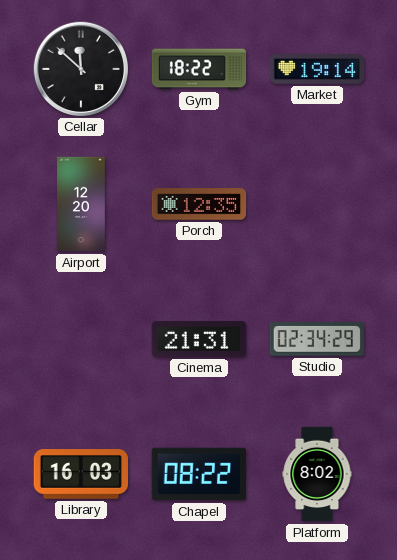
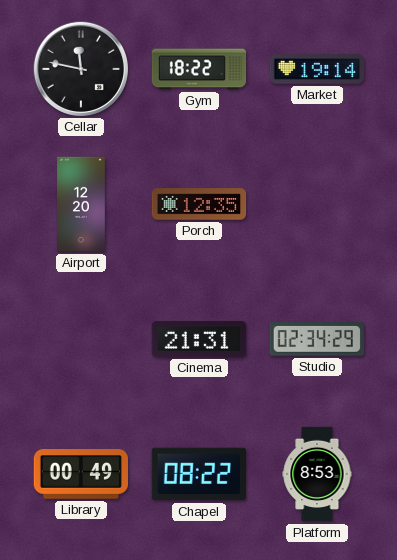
Cellar: 11:52 -> 11:47 (80, 68)
Library: 16:03 -> 00:49 (80, 474)
Platform: 8:02 -> 8:53 (317, 474)
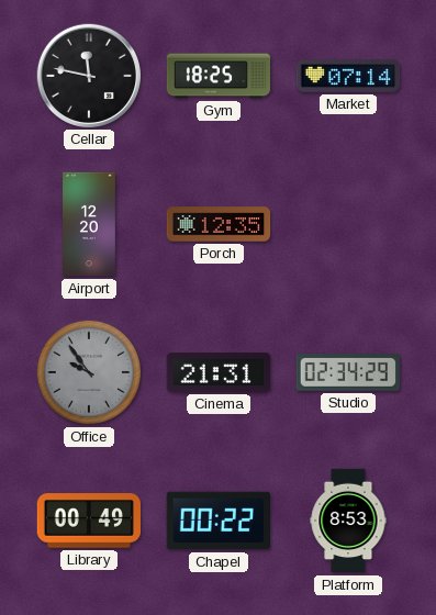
Gym: 18:22 -> 18:25 (219, 76)
Market: 19:14 -> 07:14 (348, 76)
Office: none -> 9:54 (89, 372)
Chapel: 08:22 -> 00:22 (217, 521)
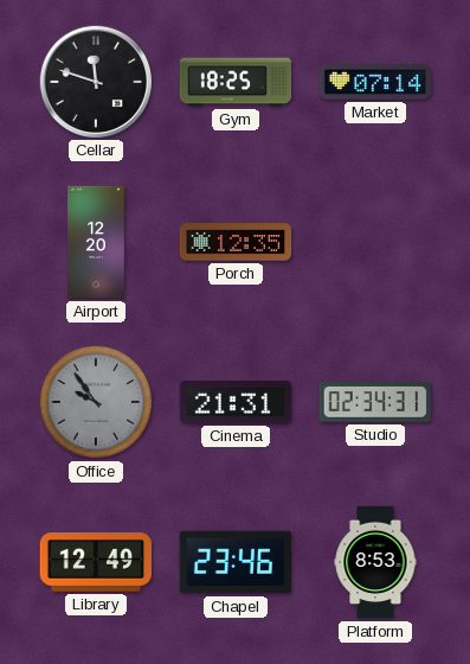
Cellar: 11:47 -> 11:48 (95, 81)
Studio: 02:34:29 -> 02:34:31 (374, 402)
Library: 00:49 -> 12:49 (95, 562)
Chapel: 00:22 -> 23:46 (234, 562)
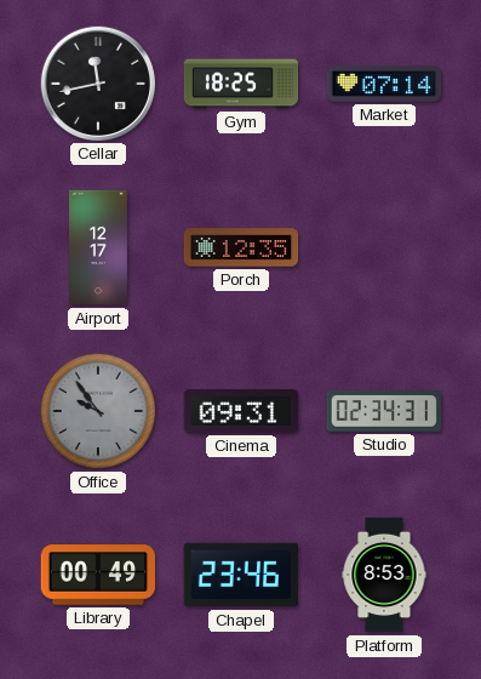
Cellar: 11:48 -> 11:43 (97, 82)
Airport: 12:20 -> 12:17 (99, 247)
Cinema: 21:31 -> 09:31 (240, 411)
Library: 12:49 -> 00:49 (97, 575)
